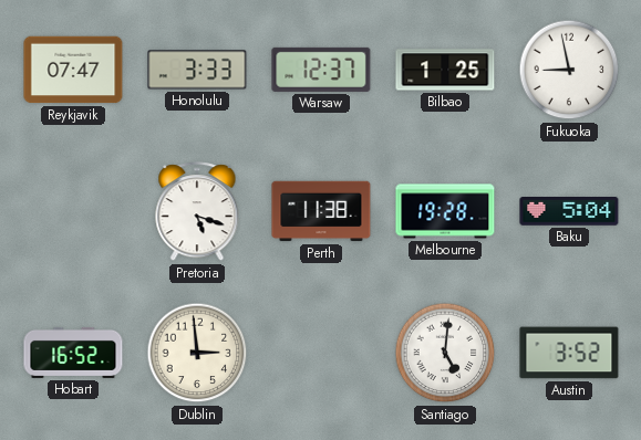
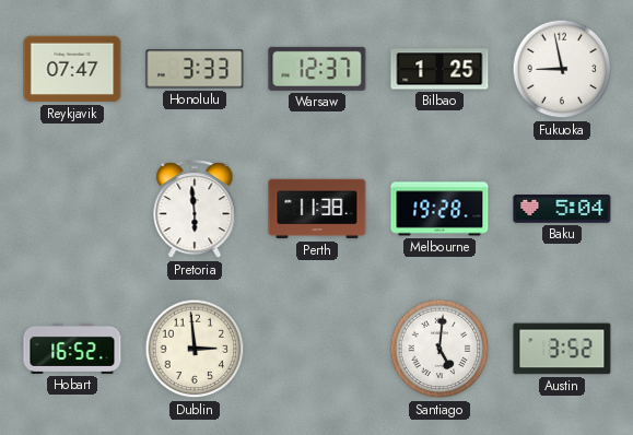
Pretoria: 5:18 -> 5:59 (195, 210)
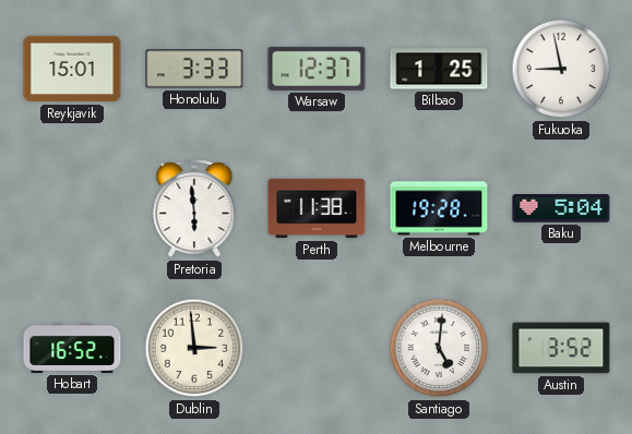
Reykjavik: 07:47 -> 15:01 (72, 69)
